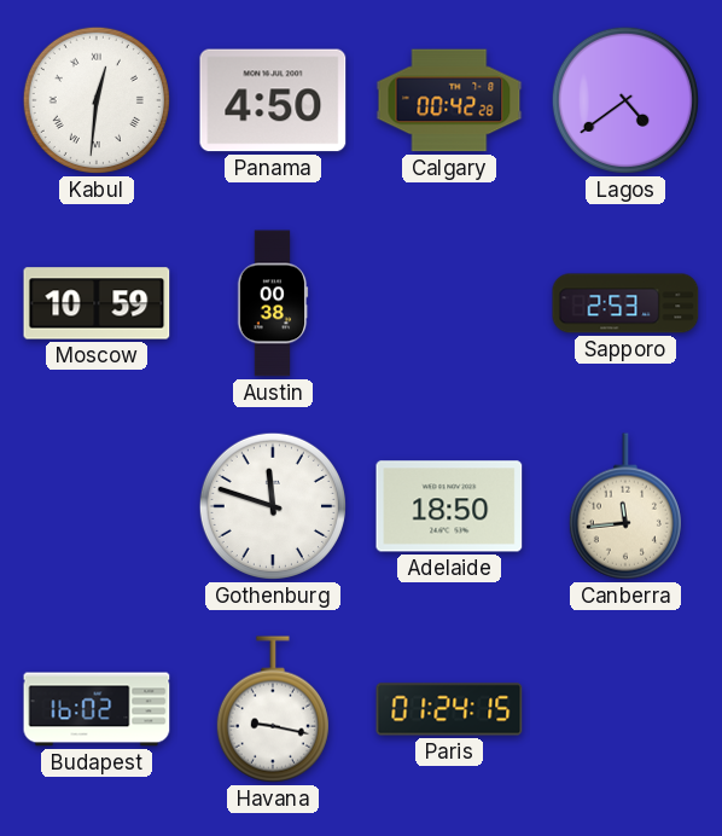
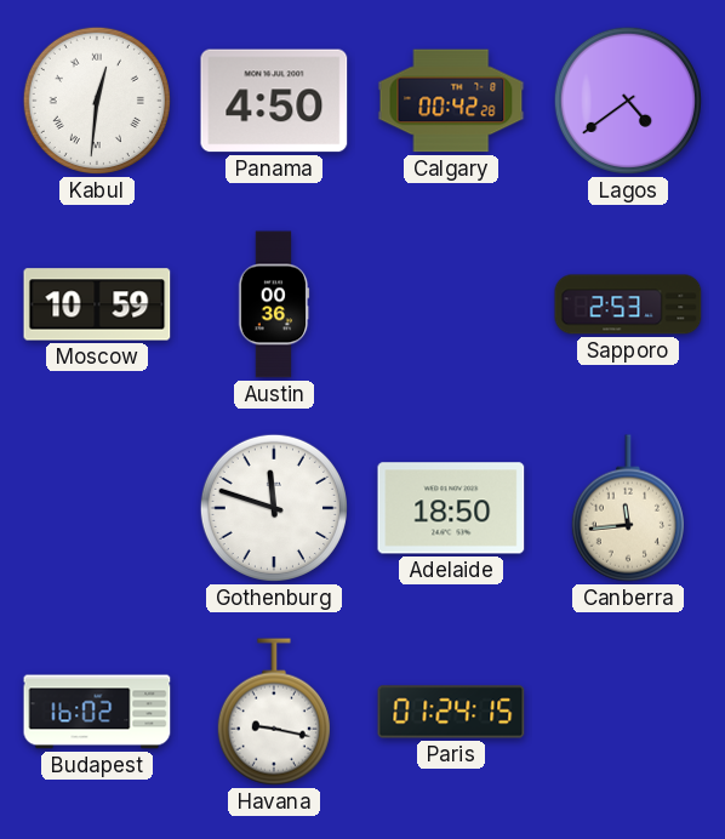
Austin: 00:38 -> 00:36 (274, 304)
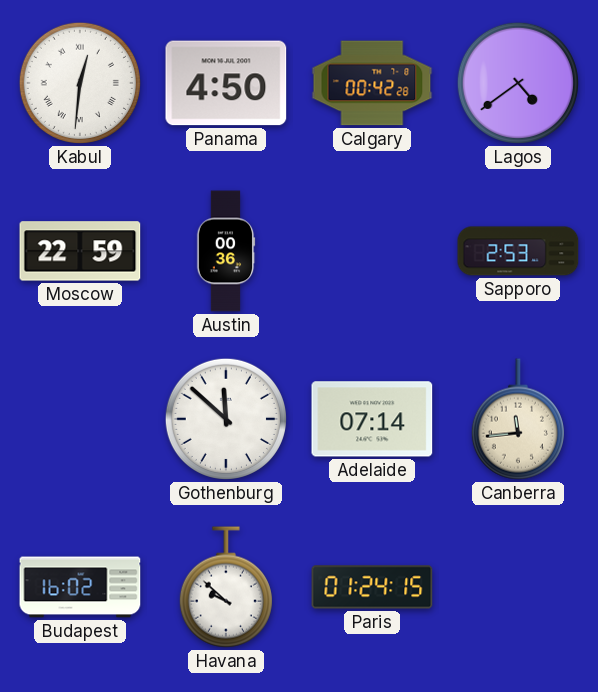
Moscow: 10:59 -> 22:59 (80, 251)
Gothenburg: 11:48 -> 11:52 (226, 419)
Adelaide: 18:50 -> 07:14 (372, 419)
Havana: 9:17 -> 9:52 (226, 587)
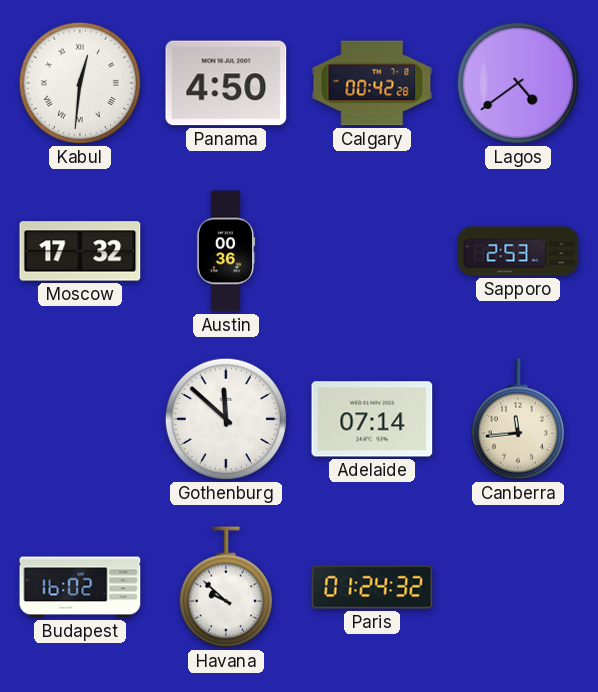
Moscow: 22:59 -> 17:32 (80, 251)
Paris: 01:24:15 -> 01:24:32 (372, 587)
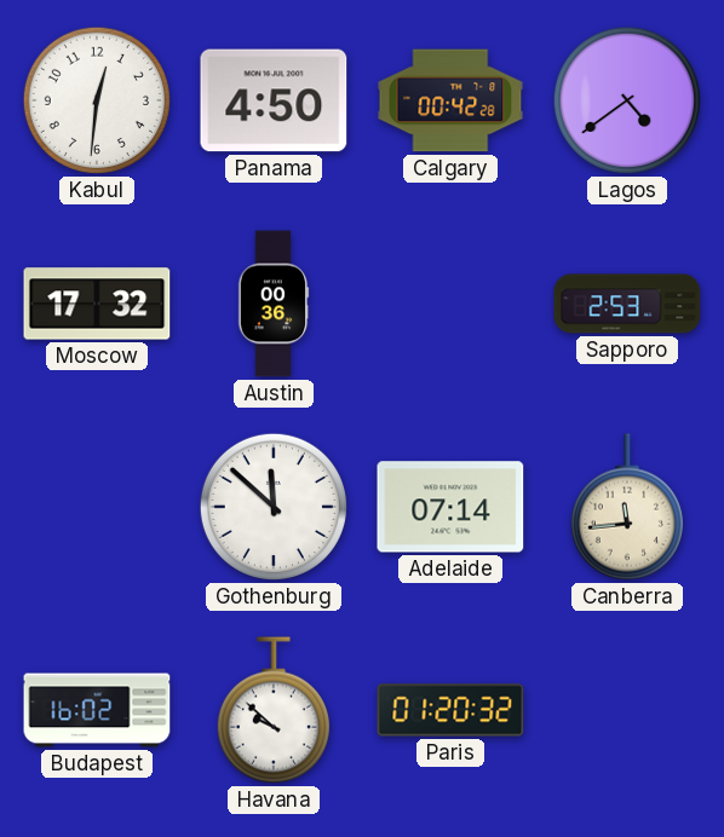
Kabul numerals: Roman -> Arabic (97, 100)
Paris: 01:24 -> 01:20 (450, 710)
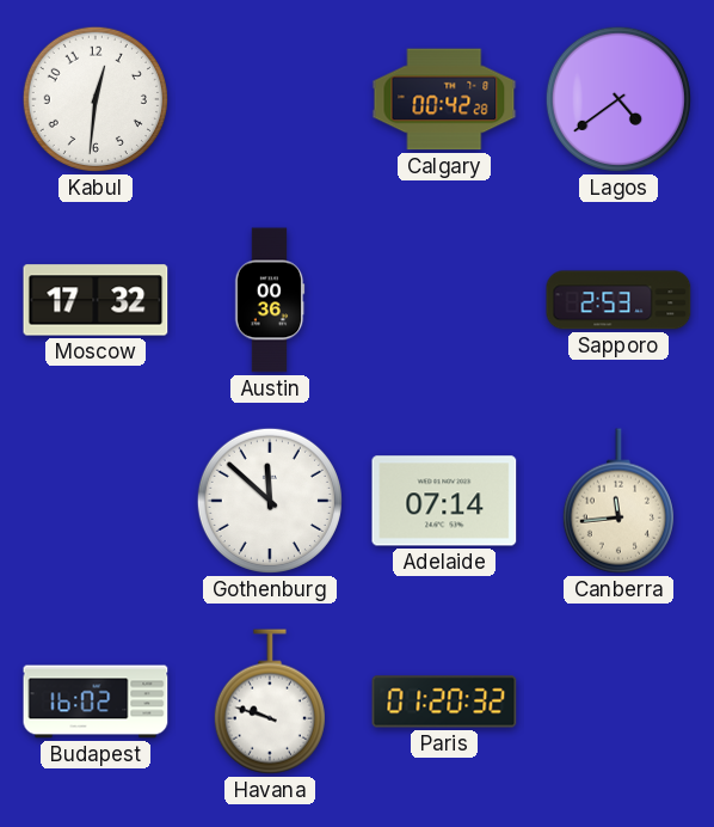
Panama: 4:50 -> none (274, 100)
Havana: 9:52 -> 9:48 (270, 702)
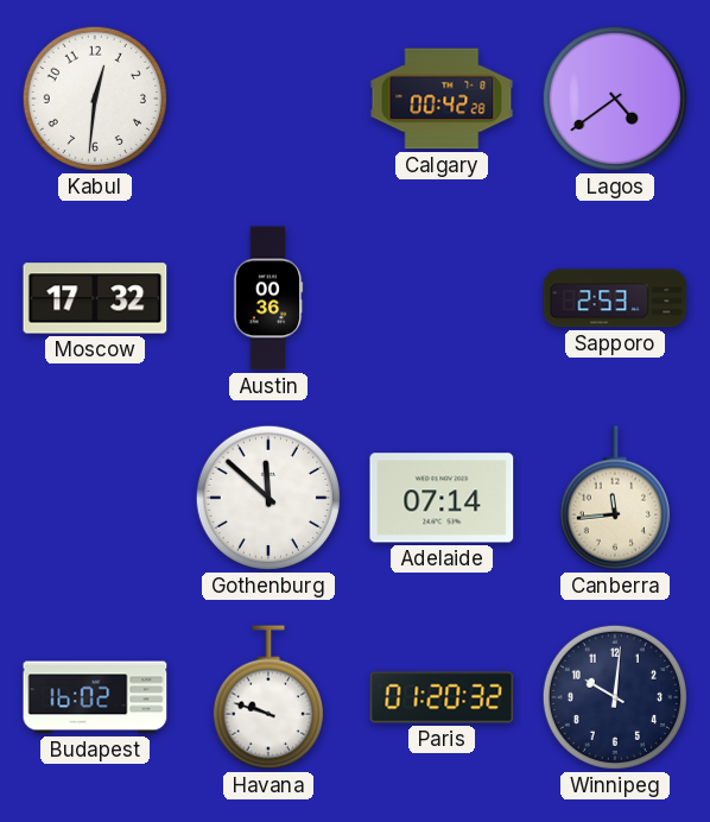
Winnipeg: none -> 10:01 (615, 697)
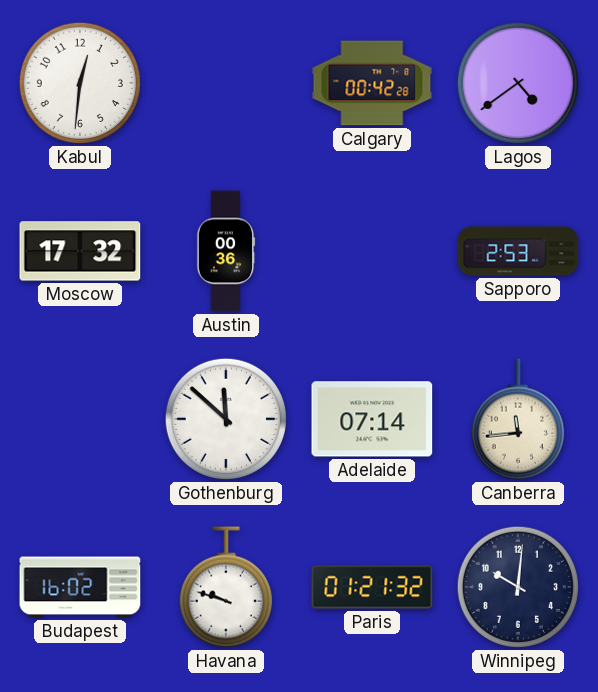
Paris: 01:20 -> 01:21 (372, 587)
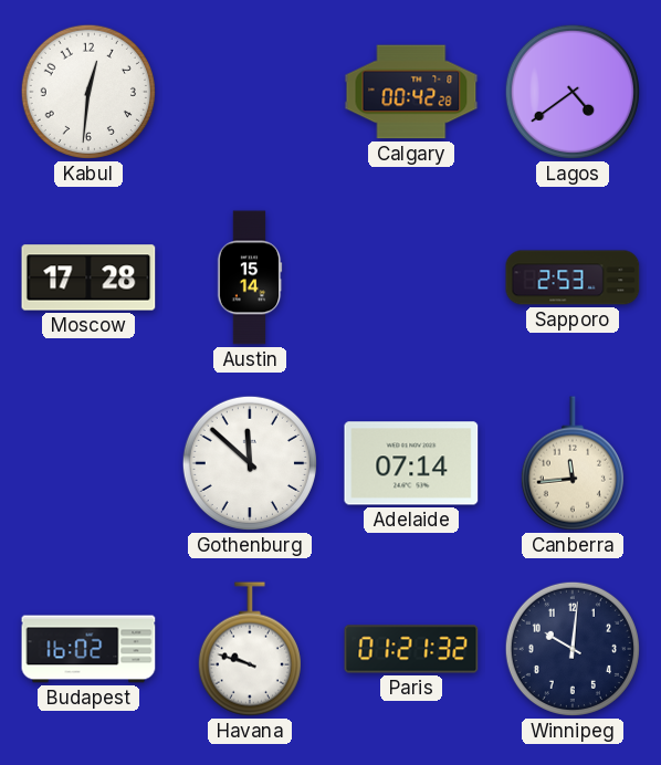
Moscow: 17:32 -> 17:28 (88, 277)
Austin: 00:36 -> 15:14 (250, 277)
